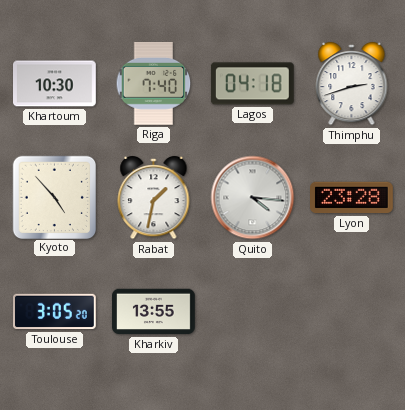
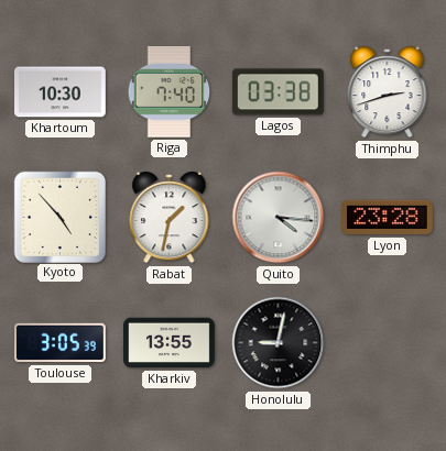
Lagos: 04:18 -> 03:38 (278, 92)
Toulouse: 3:05:20 -> 3:05:39 (61, 343)
Honolulu: none -> 9:02 (279, 343)
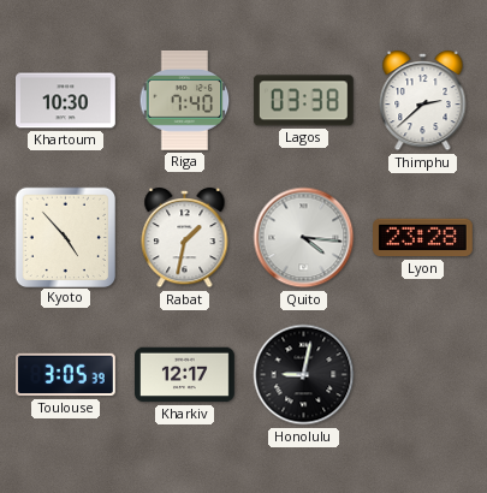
Thimphu: 2:42 -> 2:38 (423, 101)
Kharkiv: 13:55 -> 12:17 (185, 375)
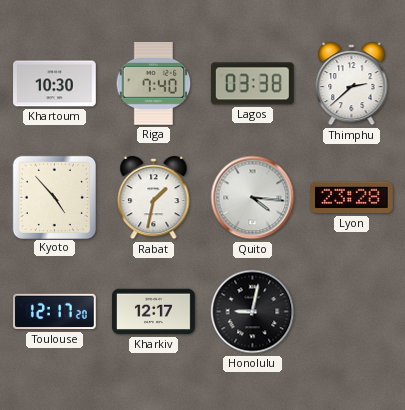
Toulouse: 3:05 -> 12:17 (55, 312)
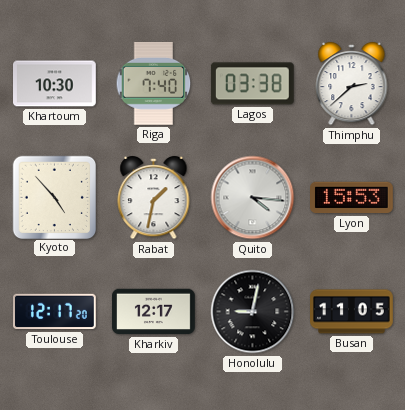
Lyon: 23:28 -> 15:53 (352, 198)
Busan: none -> 11:05 (352, 312)
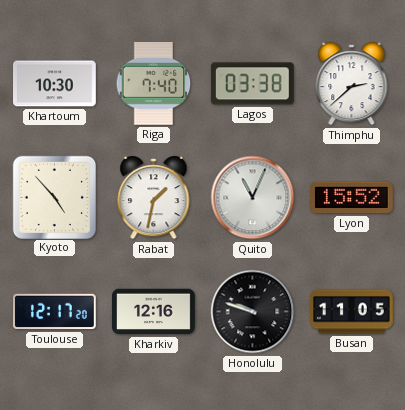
Quito: 4:16 -> 11:04 (253, 198)
Lyon: 15:53 -> 15:52 (352, 198)
Kharkiv: 12:17 -> 12:16 (154, 312)
Honolulu: 9:02 -> 9:48 (253, 312)
